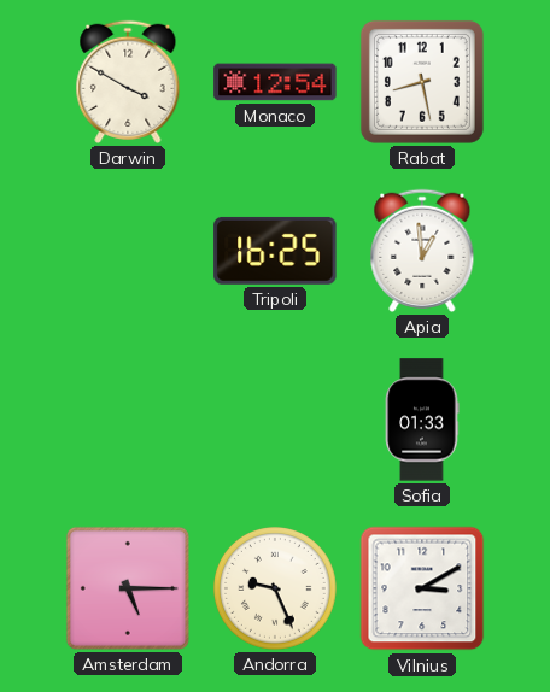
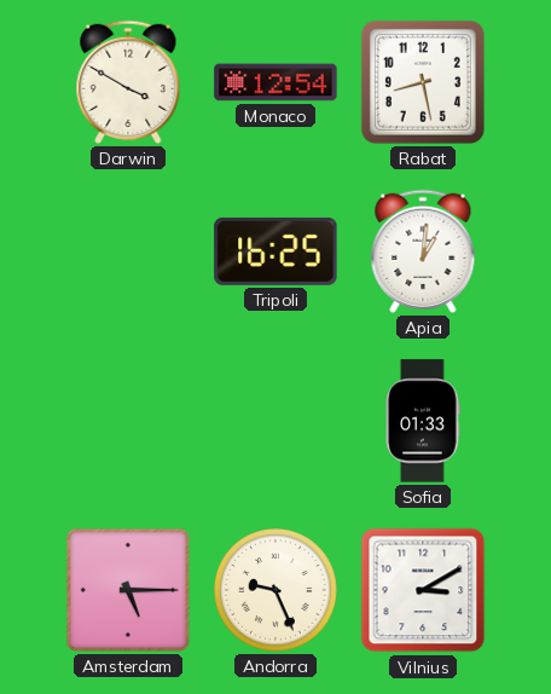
Apia: 12:59 -> 1:01 (423, 251)
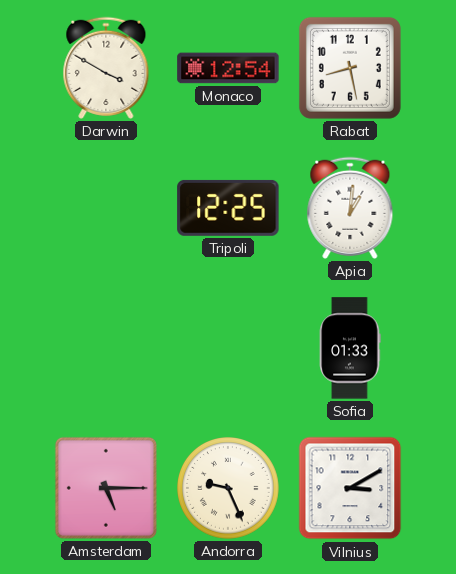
Tripoli: 16:25 -> 12:25 (228, 208)
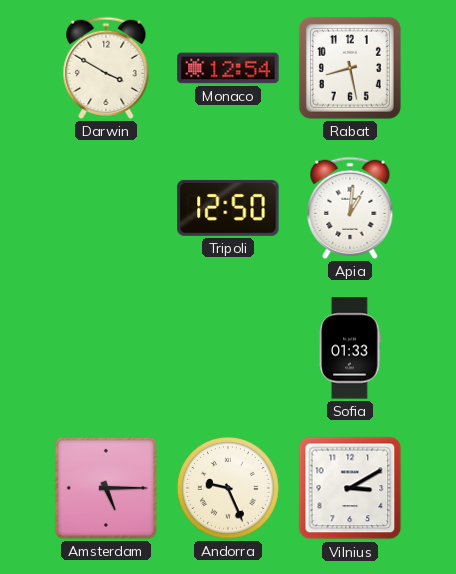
Tripoli: 12:25 -> 12:50 (228, 208)
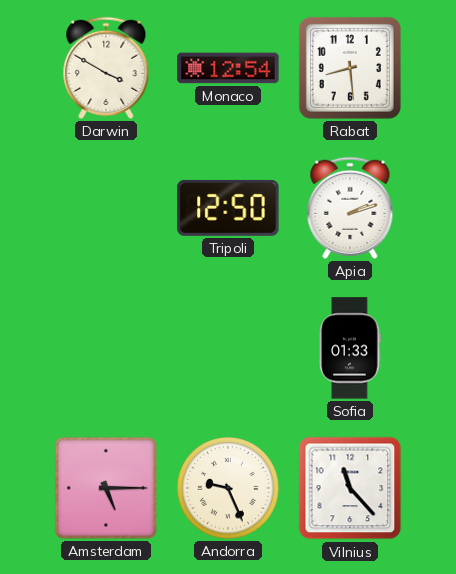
Rabat: 8:28 -> 8:29 (350, 68)
Apia: 1:01 -> 2:12 (350, 208)
Vilnius: 3:10 -> 11:23 (350, 488)
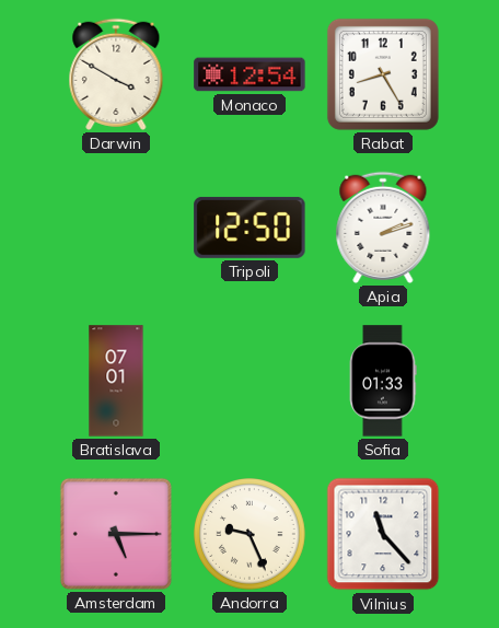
Rabat: 8:29 -> 8:25 (383, 74)
Bratislava: none -> 07:01 (116, 381)
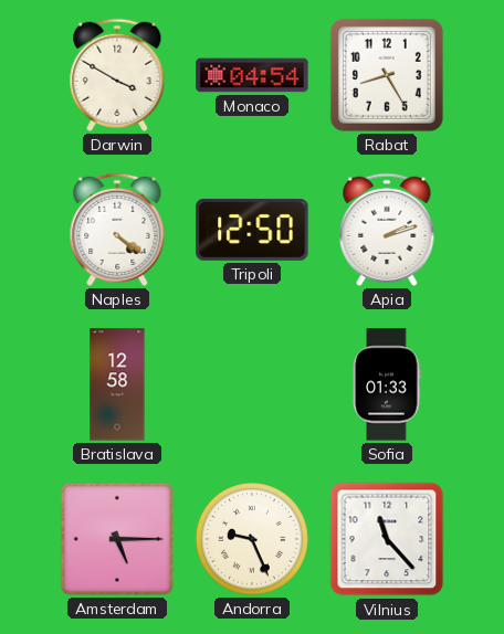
Monaco: 12:54 -> 04:54 (252, 75)
Naples: none -> 4:21 (117, 230)
Bratislava: 07:01 -> 12:58 (117, 384)
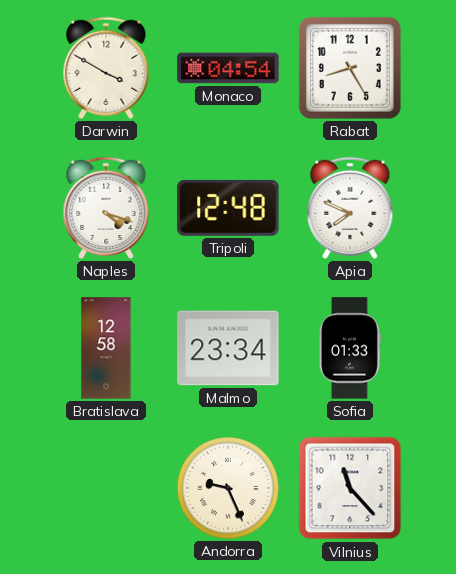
Naples: 4:21 -> 4:18 (106, 208)
Tripoli: 12:50 -> 12:48 (228, 208)
Apia: 2:12 -> 7:49 (350, 208)
Malmo: none -> 23:34 (228, 348)
Amsterdam: 5:15 -> none (117, 539)
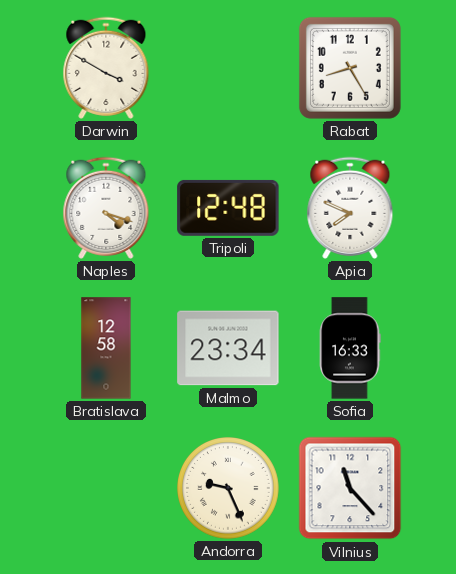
Monaco: 04:54 -> none (228, 68)
Sofia: 01:33 -> 16:33 (350, 348)
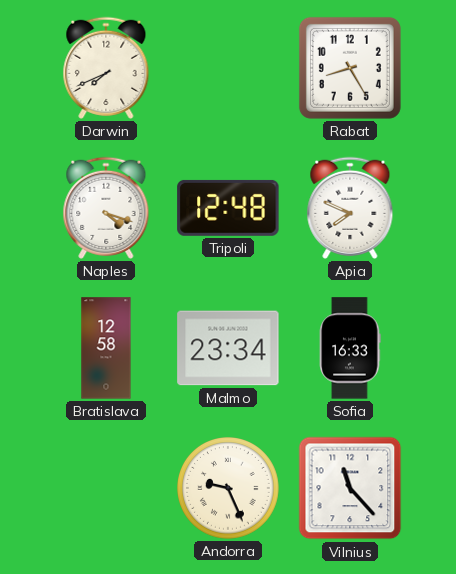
Darwin: 3:50 -> 7:41 (106, 68)
